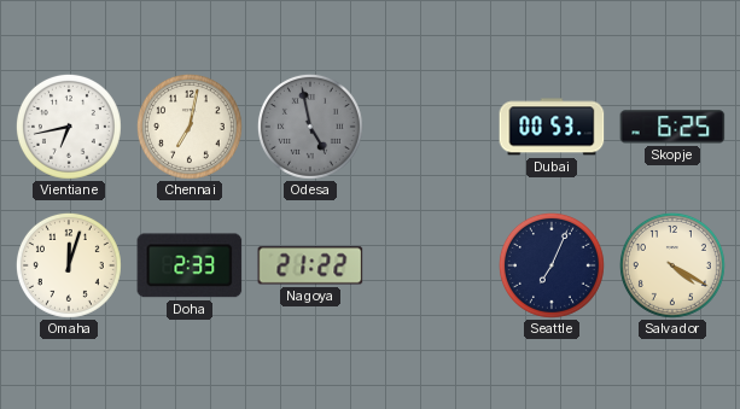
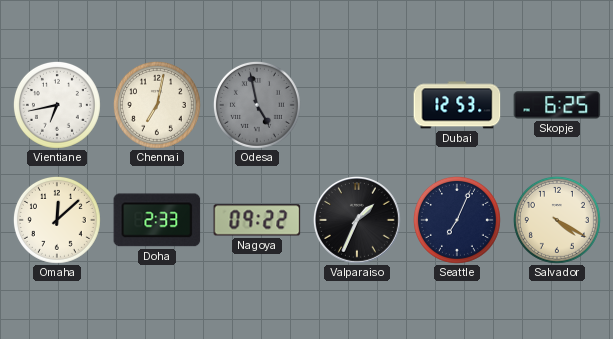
Dubai: 00:53 -> 12:53 (457, 105)
Omaha: 12:03 -> 12:08 (57, 220)
Nagoya: 21:22 -> 09:22 (257, 220)
Valparaiso: none -> 1:34 (358, 221)
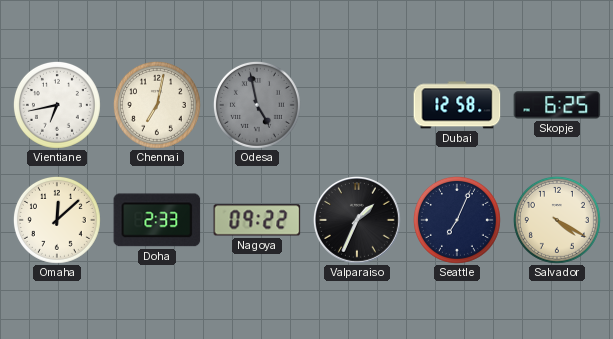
Dubai: 12:53 -> 12:58 (457, 105)
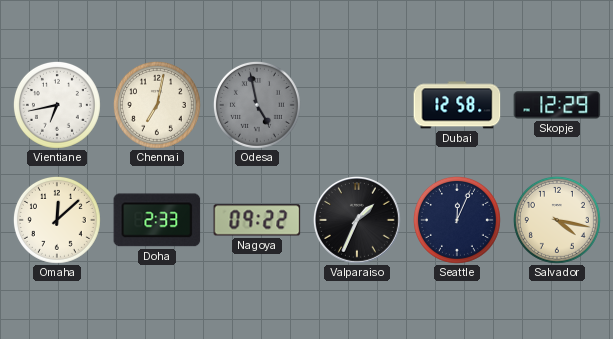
Skopje: 6:25 -> 12:29 (557, 105)
Seattle: 7:04 -> 12:04 (457, 220)
Salvador: 4:20 -> 4:17 (557, 220)
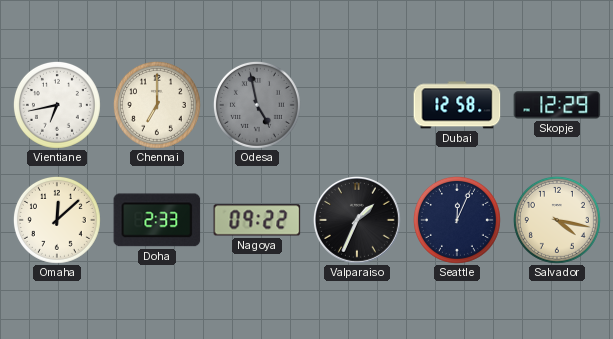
Chennai: 7:02 -> 7:00 (157, 105)
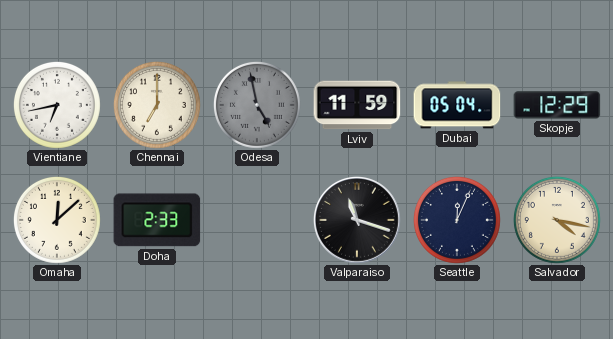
Lviv: none -> 11:59 (357, 105)
Dubai: 12:58 -> 05:04 (457, 105)
Nagoya: 09:22 -> none (257, 220)
Valparaiso: 1:34 -> 11:18 (358, 221)
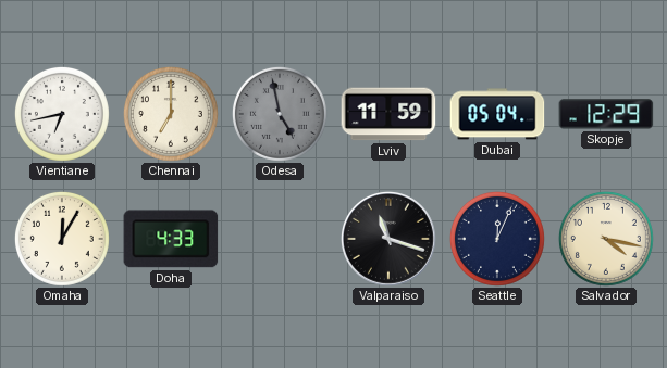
Omaha: 12:08 -> 12:05 (62, 239)
Doha: 2:33 -> 4:33 (171, 239)
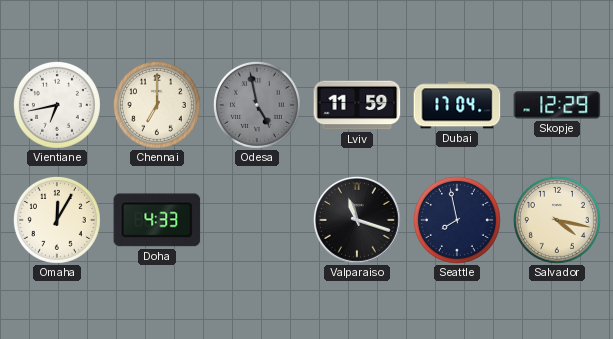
Dubai: 05:04 -> 17:04 (457, 105)
Seattle: 12:04 -> 7:58 (457, 220)
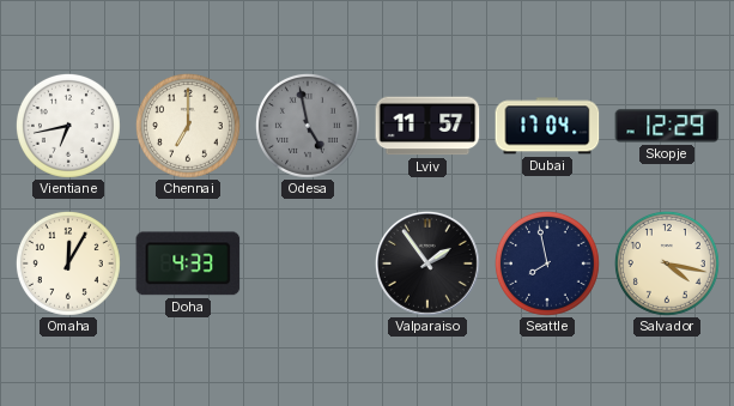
Lviv: 11:59 -> 11:57 (427, 126)
Valparaiso: 11:18 -> 1:54 (429, 265)
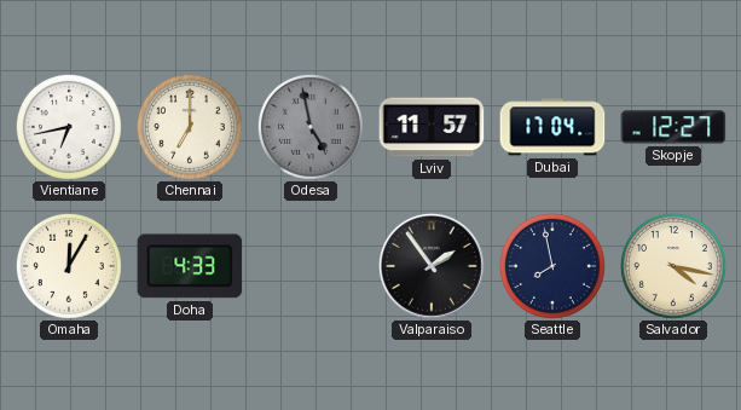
Skopje: 12:29 -> 12:27 (673, 127)
